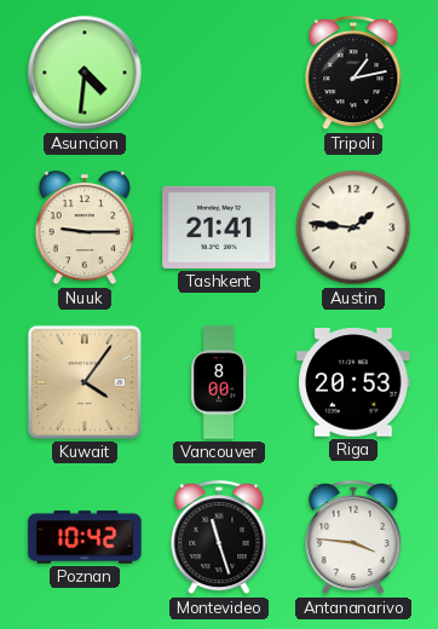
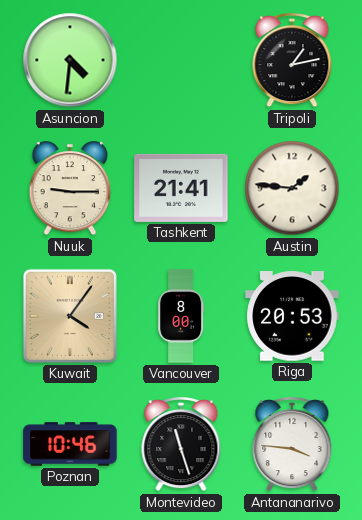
Poznan: 10:42 -> 10:46 (70, 444)
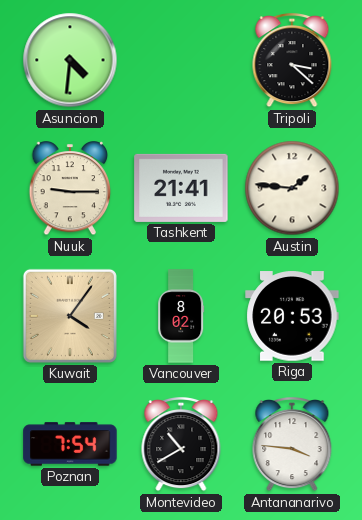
Tripoli: 1:13 -> 3:22 (292, 61)
Vancouver: 8:00 -> 8:02 (181, 316)
Poznan: 10:46 -> 7:54 (70, 444)
Montevideo: 11:27 -> 10:40 (181, 445)
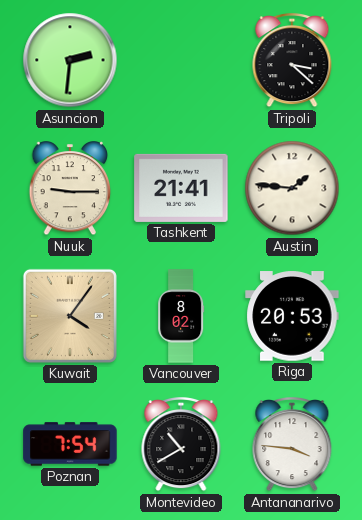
Asuncion: 4:31 -> 2:31 (70, 60)
